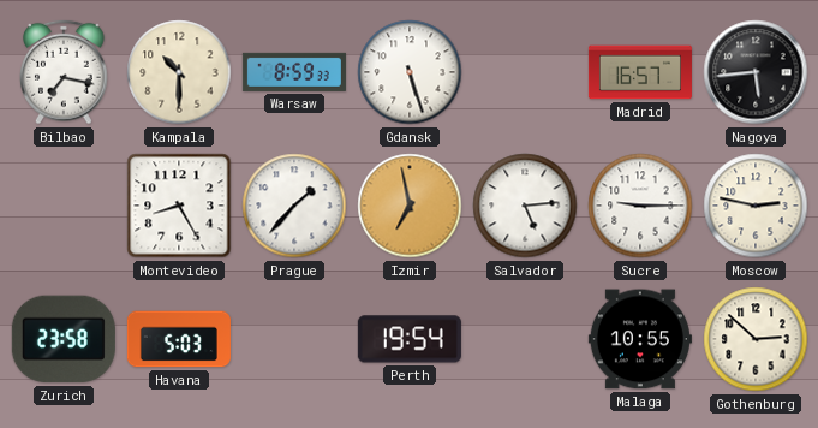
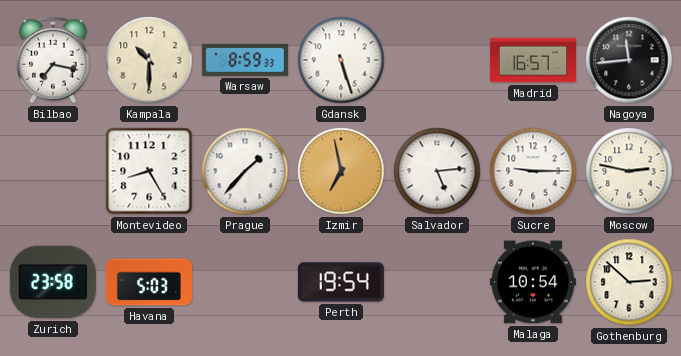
Nagoya: 5:44 -> 11:44 (629, 60)
Malaga: 10:55 -> 10:54 (533, 282)
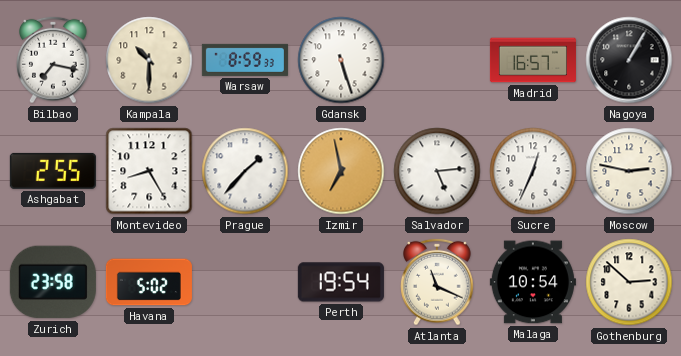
Nagoya: 11:44 -> 1:05 (629, 60)
Ashgabat: none -> 2:55 (53, 171)
Sucre: 9:15 -> 12:34 (533, 171)
Havana: 5:03 -> 5:02 (149, 282)
Atlanta: none -> 11:19 (437, 282)
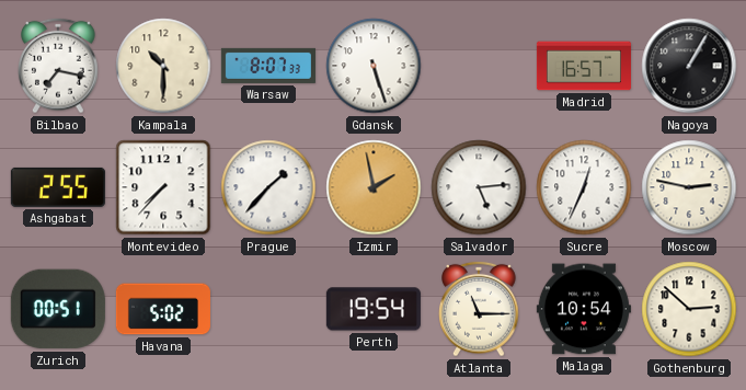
Warsaw: 8:59 -> 8:07 (268, 66)
Montevideo: 8:25 -> 7:37 (163, 187)
Izmir: 6:58 -> 1:58 (374, 187)
Zurich: 23:58 -> 00:51 (58, 309)
Atlanta: 11:19 -> 11:15 (479, 309)
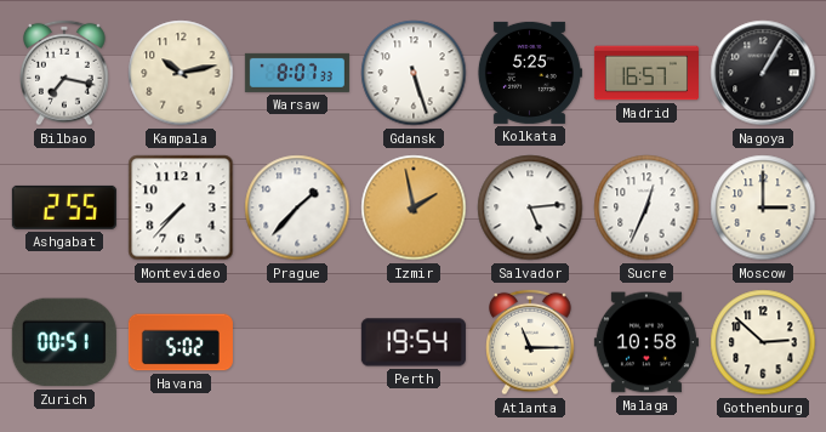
Kampala: 10:30 -> 10:13 (181, 73)
Kolkata: none -> 5:25 (529, 73)
Moscow: 2:47 -> 3:00 (763, 208)
Malaga: 10:54 -> 10:58 (646, 342)
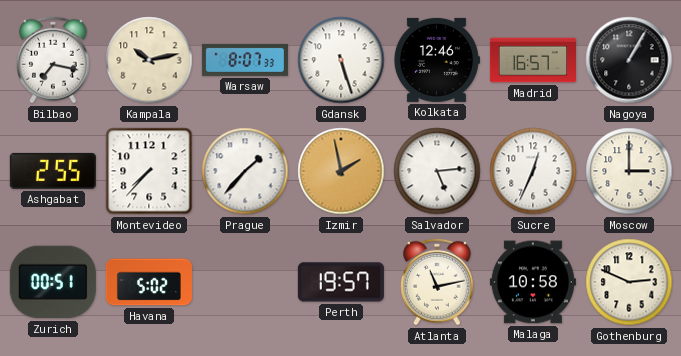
Kolkata: 5:25 -> 12:46 (436, 60)
Perth: 19:54 -> 19:57 (341, 282)
Atlanta: 11:15 -> 11:13 (437, 282)
Gothenburg: 2:52 -> 2:49 (629, 282)
